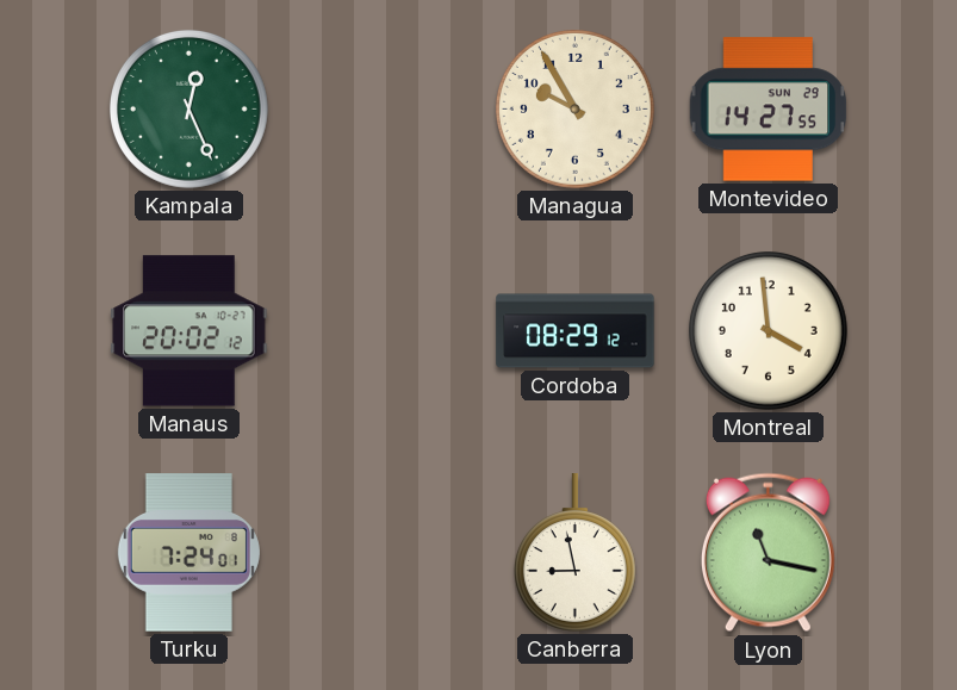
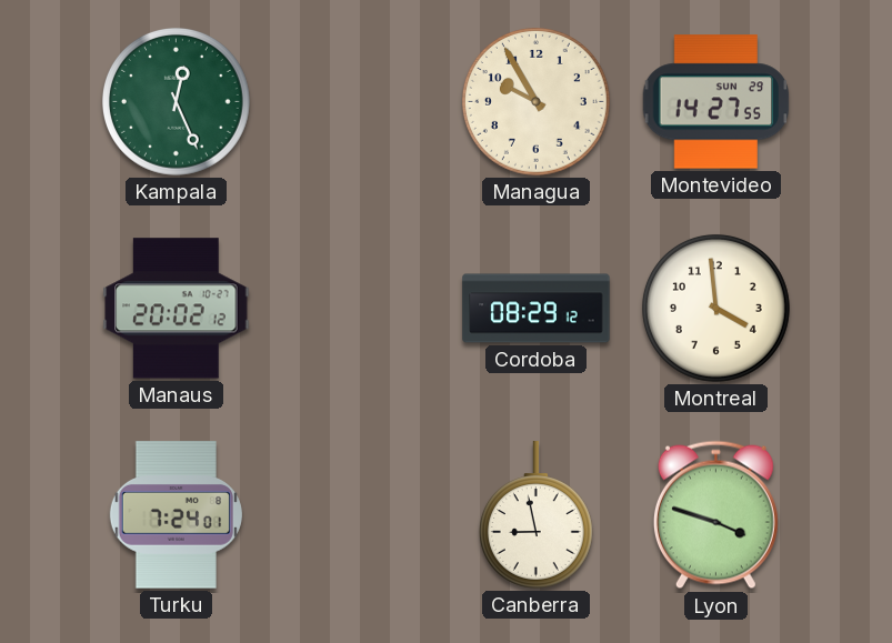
Lyon: 11:17 -> 3:48 (715, 515)
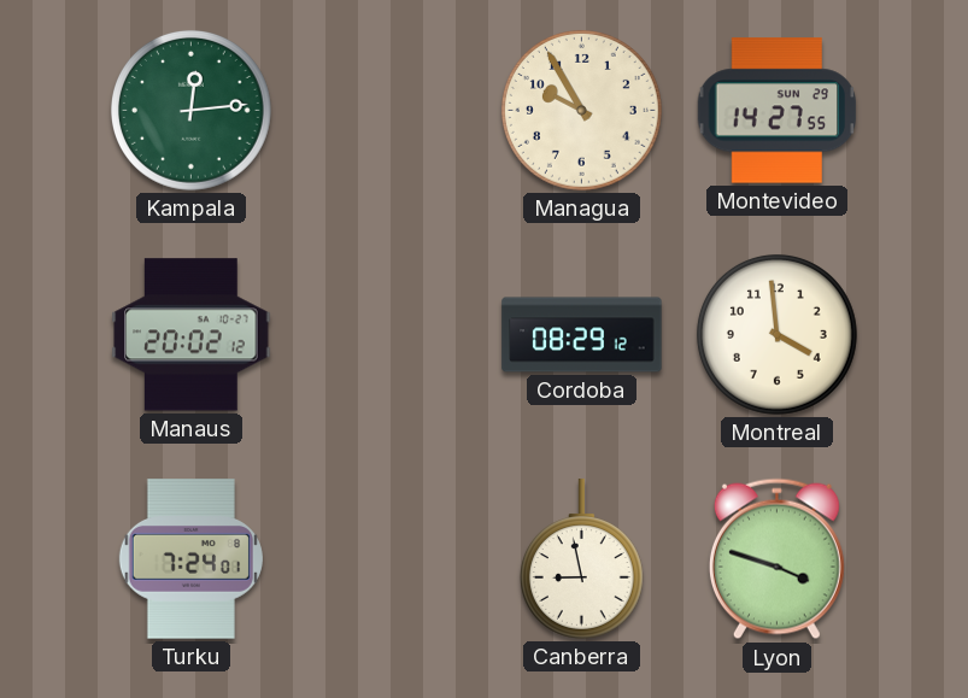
Kampala: 12:26 -> 12:14 (190, 110)
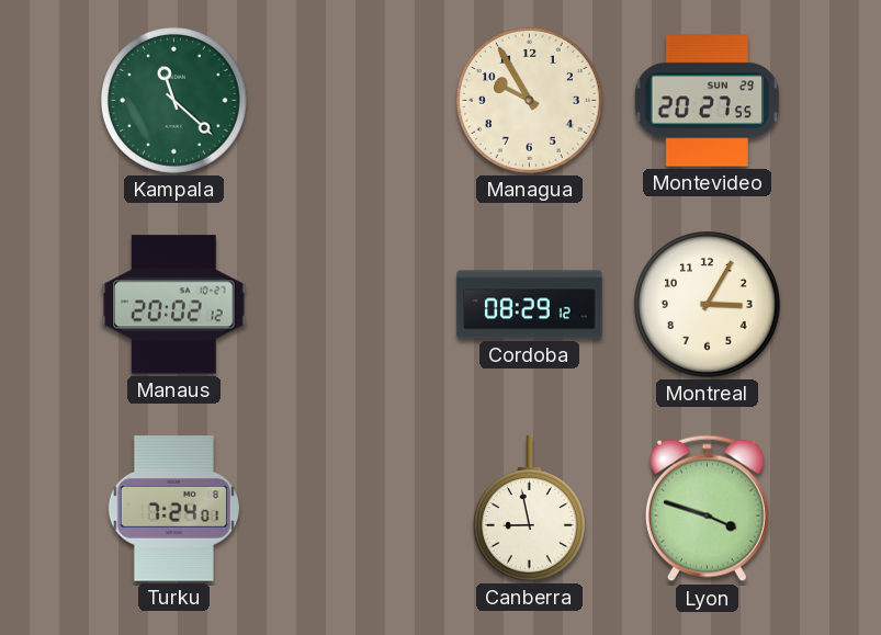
Kampala: 12:14 -> 11:22 (173, 100)
Montevideo: 14:27 -> 20:27 (708, 101)
Montreal: 3:59 -> 3:05 (707, 304)
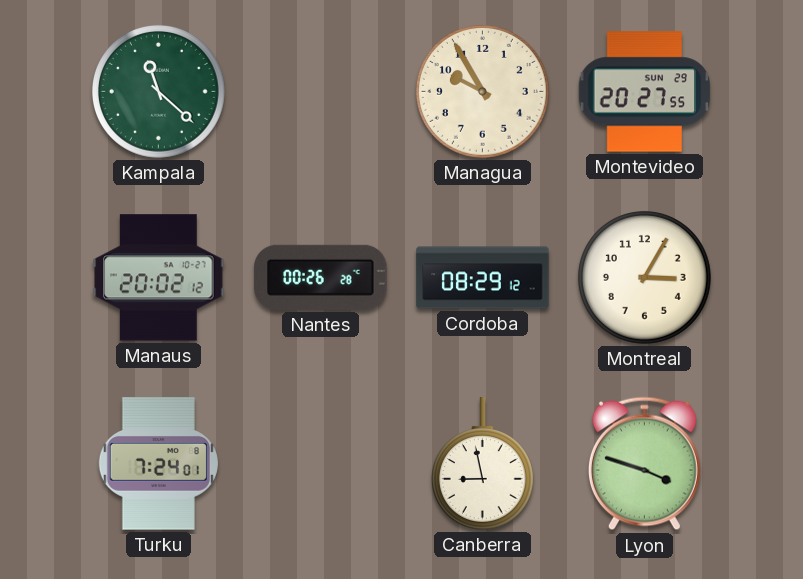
Nantes: none -> 00:26 (321, 277)
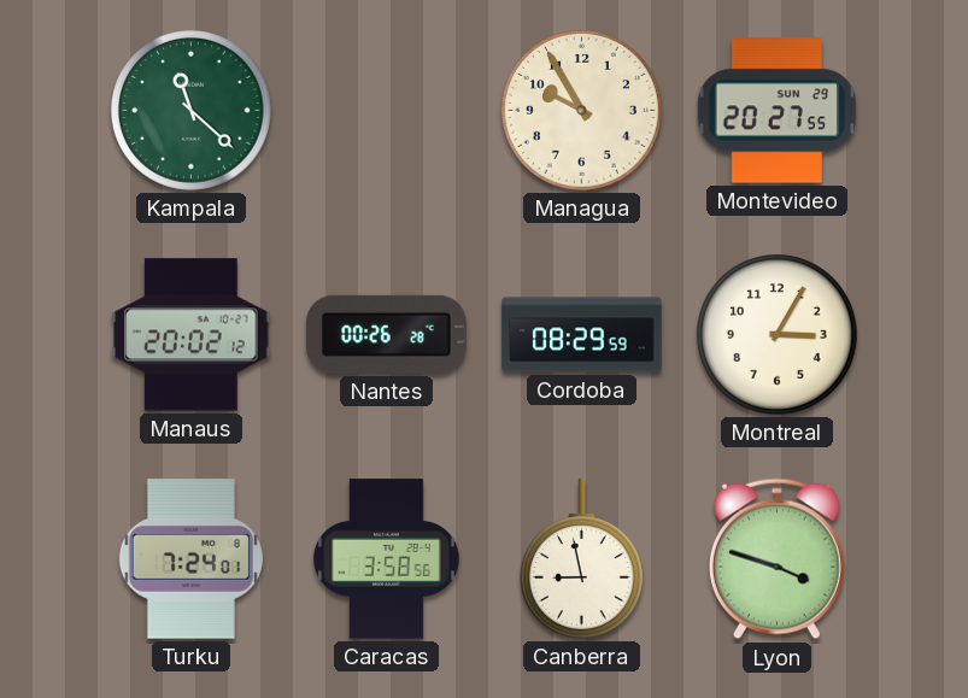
Cordoba: 08:29:12 -> 08:29:59 (582, 335)
Caracas: none -> 3:58 (386, 559)
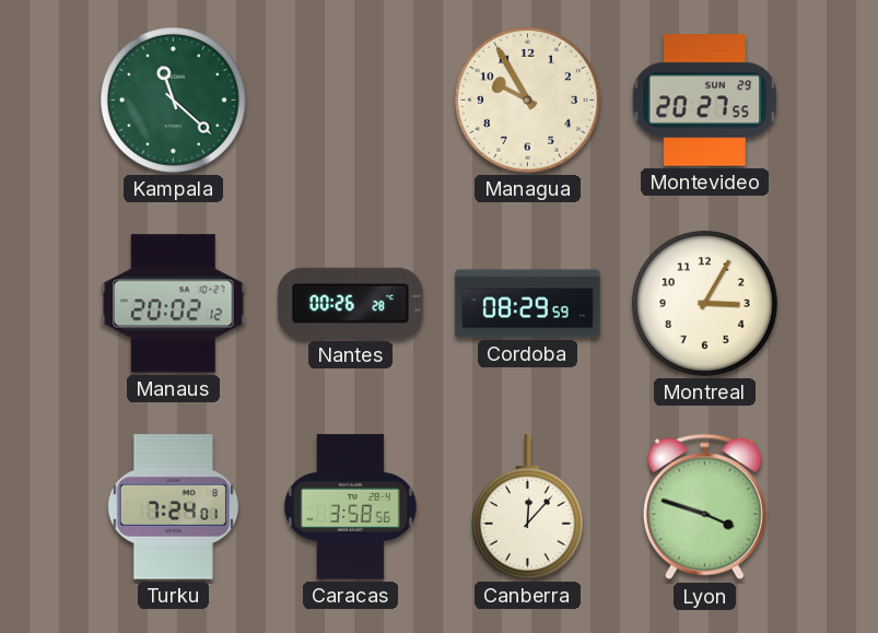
Canberra: 8:58 -> 12:07 (527, 507)
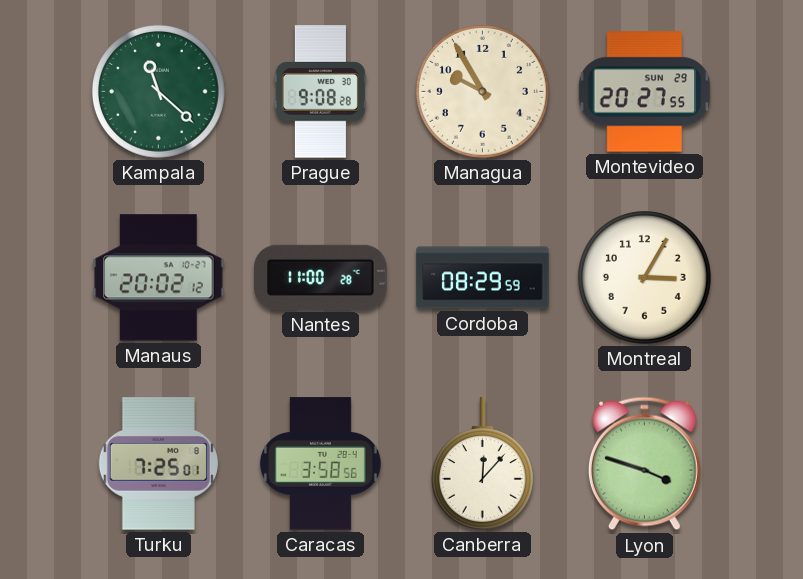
Prague: none -> 9:08 (320, 92)
Nantes: 00:26 -> 11:00 (321, 277)
Turku: 7:24 -> 7:25 (158, 464)
